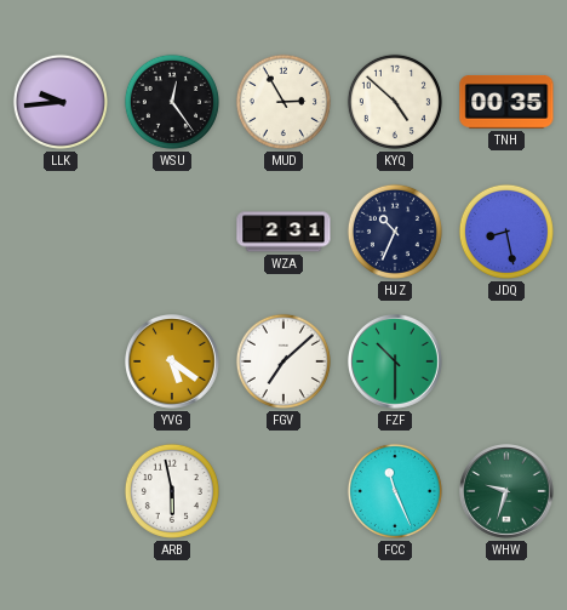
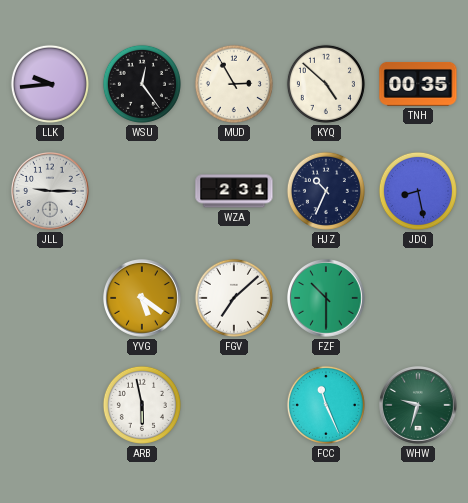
JLL: none -> 9:15 (51, 192)
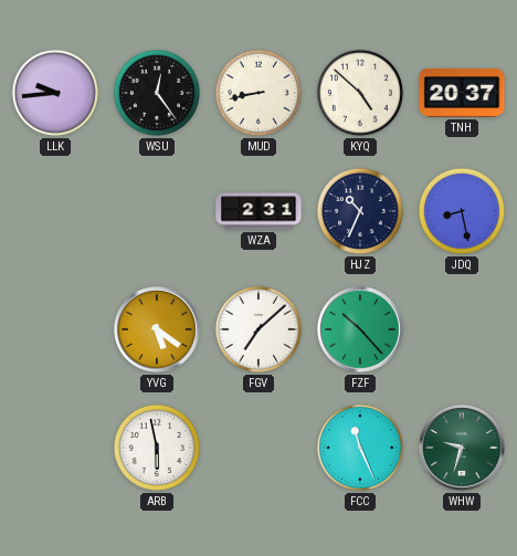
MUD: 2:55 -> 8:43 (258, 93)
TNH: 00:35 -> 20:37 (462, 93)
JLL: 9:15 -> none (51, 192)
FZF: 10:30 -> 10:23 (361, 331)
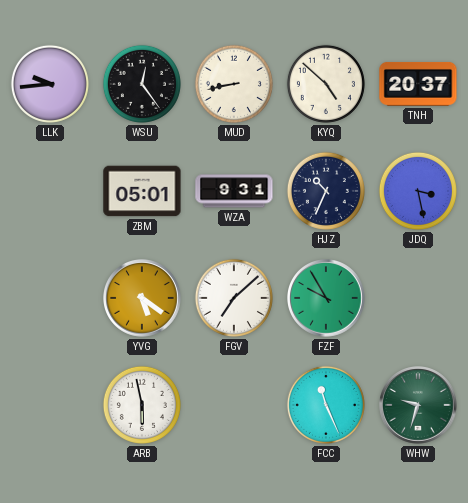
ZBM: none -> 05:01 (142, 191)
WZA: 2:31 -> 9:31 (234, 191)
JDQ: 8:28 -> 3:28 (418, 191)
FZF: 10:23 -> 9:55 (327, 299)
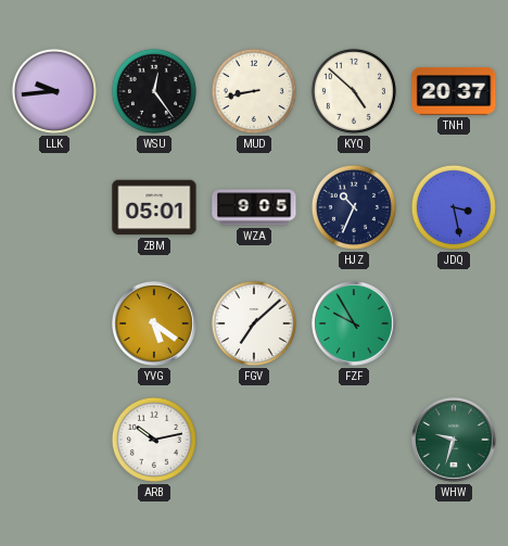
WZA: 9:31 -> 9:05 (254, 207)
ARB: 5:58 -> 10:13 (154, 440)
FCC: 11:26 -> none (326, 405)
